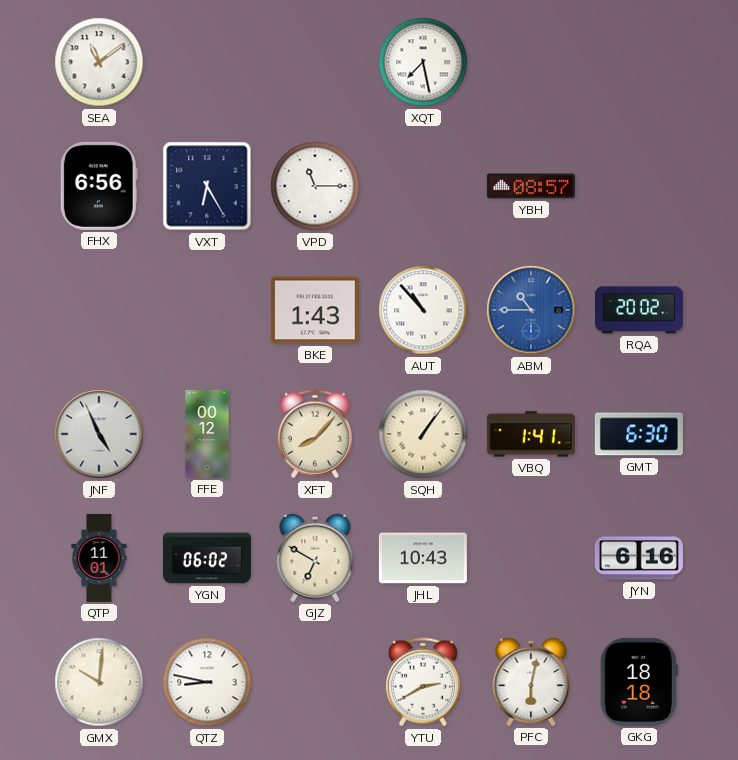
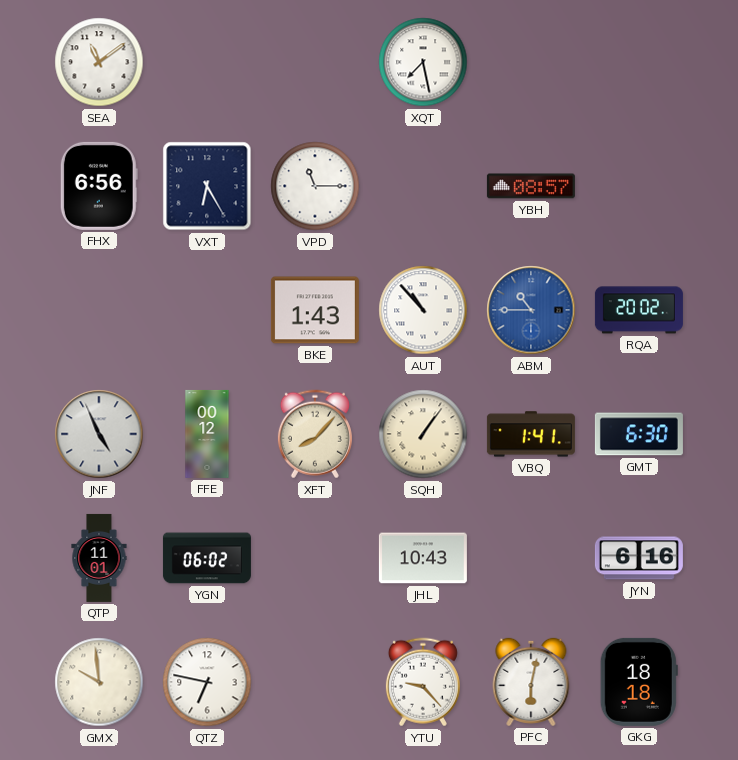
GJZ: 6:50 -> none (315, 558)
GMX: 10:01 -> 9:59 (99, 682)
QTZ: 8:47 -> 6:47 (207, 682)
YTU: 2:40 -> 9:23 (423, 682)
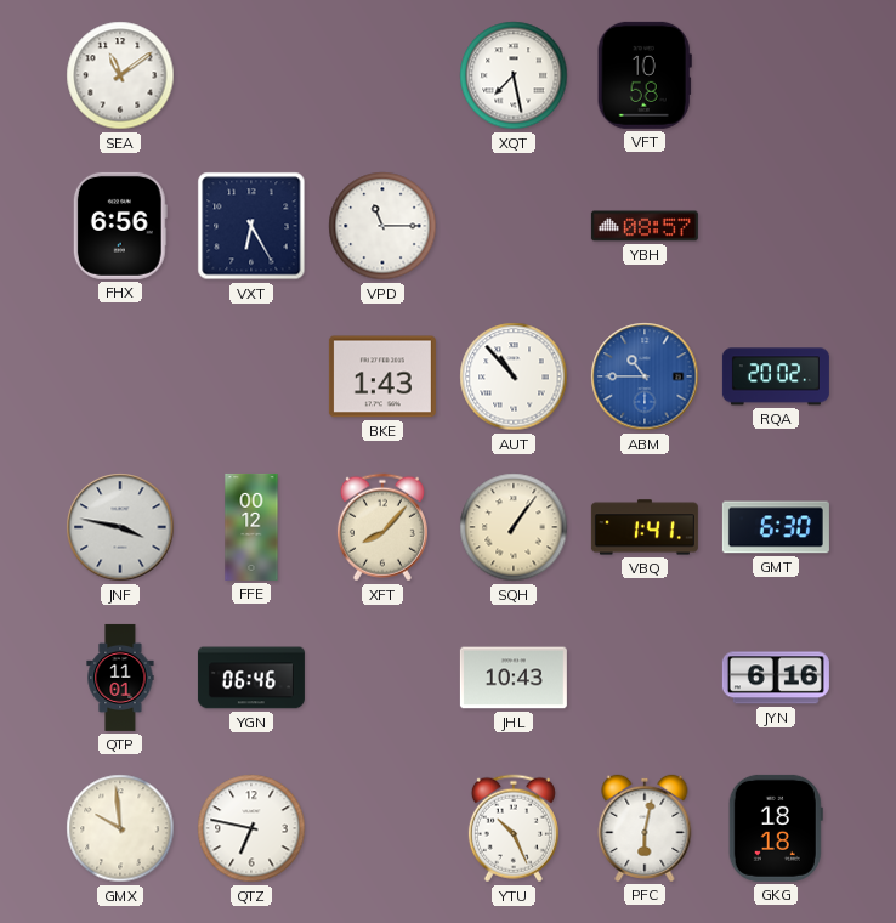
VFT: none -> 10:58 (645, 75)
JNF: 4:56 -> 3:47 (120, 527)
YGN: 06:02 -> 06:46 (251, 678)
YTU: 9:23 -> 10:26 (514, 828)
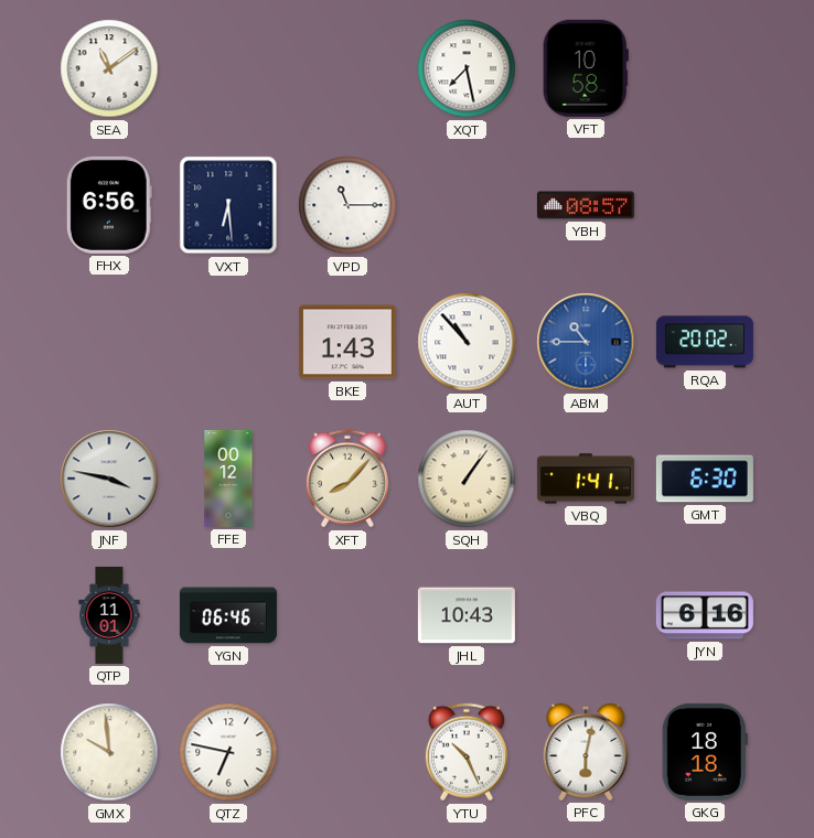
VXT: 6:25 -> 6:29 (228, 205)
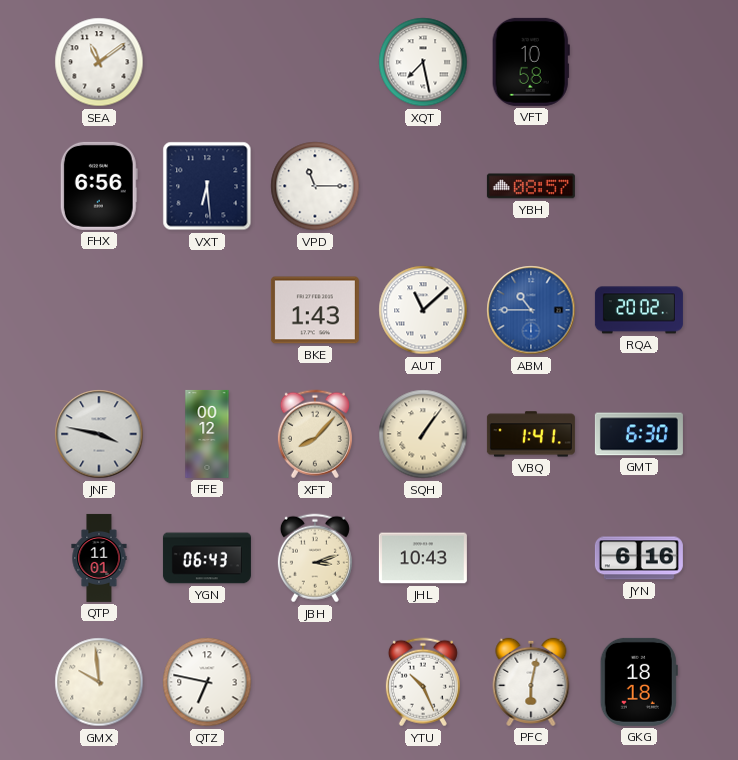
AUT: 10:53 -> 11:08 (423, 310)
YGN: 06:46 -> 06:43 (207, 558)
JBH: none -> 3:12 (315, 558)
